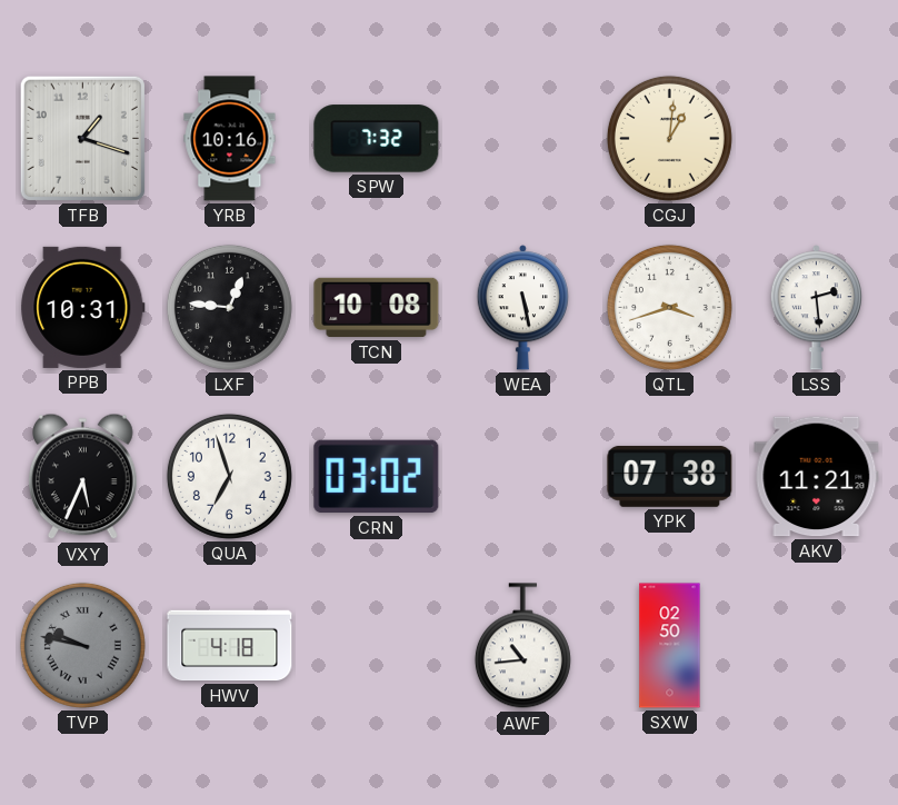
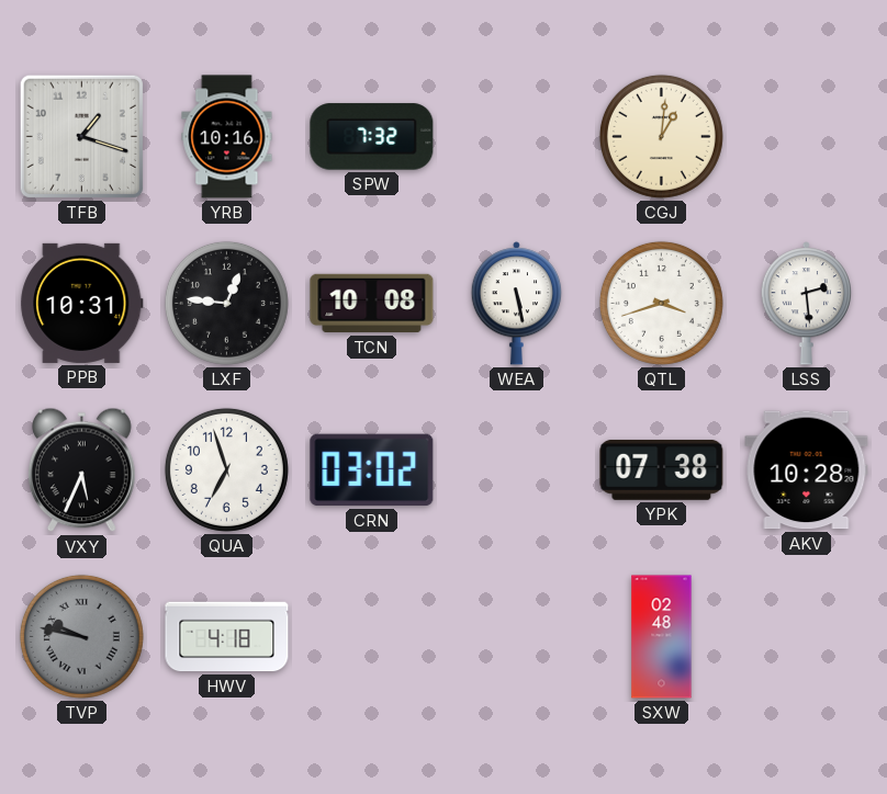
AKV: 11:21 -> 10:28 (807, 470)
AWF: 10:44 -> none (522, 646)
SXW: 02:50 -> 02:48 (662, 637)
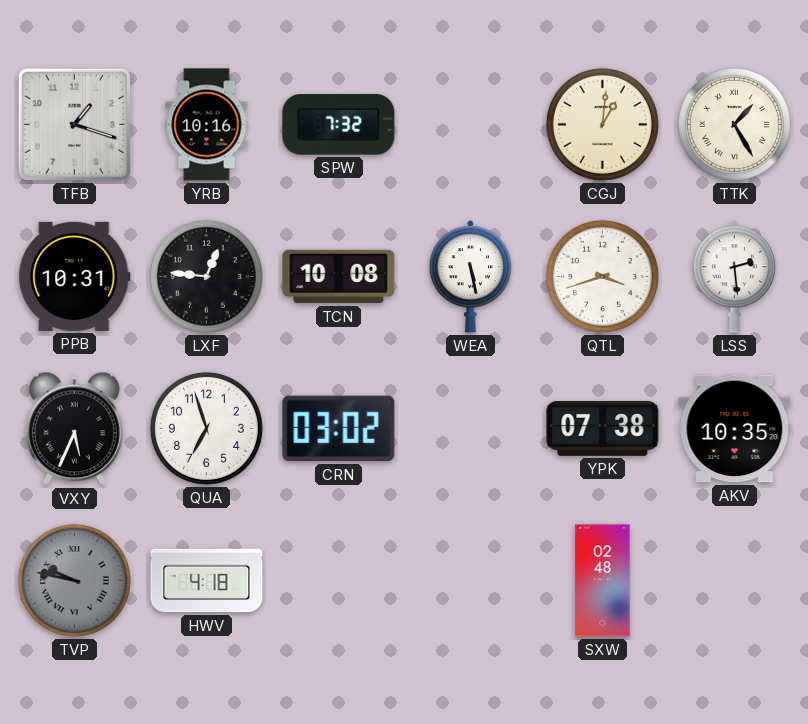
TTK: none -> 1:25 (734, 124)
AKV: 10:28 -> 10:35 (735, 429)
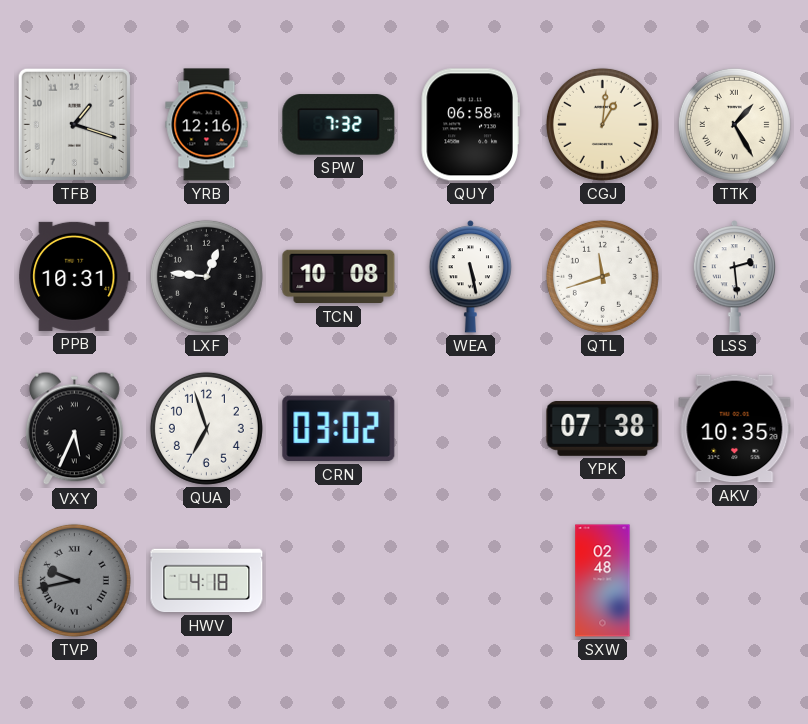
YRB: 10:16 -> 12:16 (207, 125)
QUY: none -> 06:58 (470, 125)
QTL: 3:42 -> 11:42 (602, 276)
TVP: 9:47 -> 9:43 (74, 580)
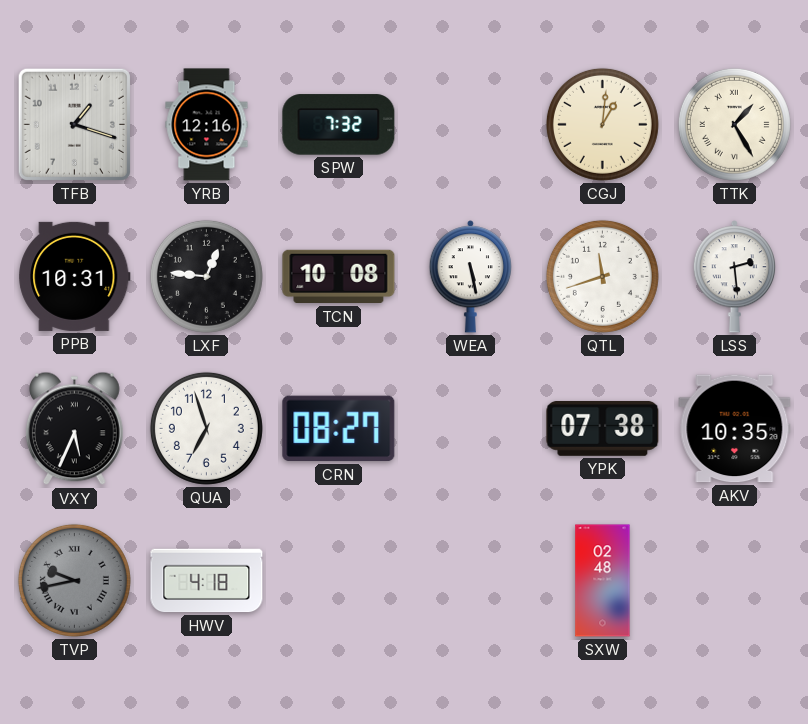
QUY: 06:58 -> none (470, 125)
CRN: 03:02 -> 08:27 (339, 429)
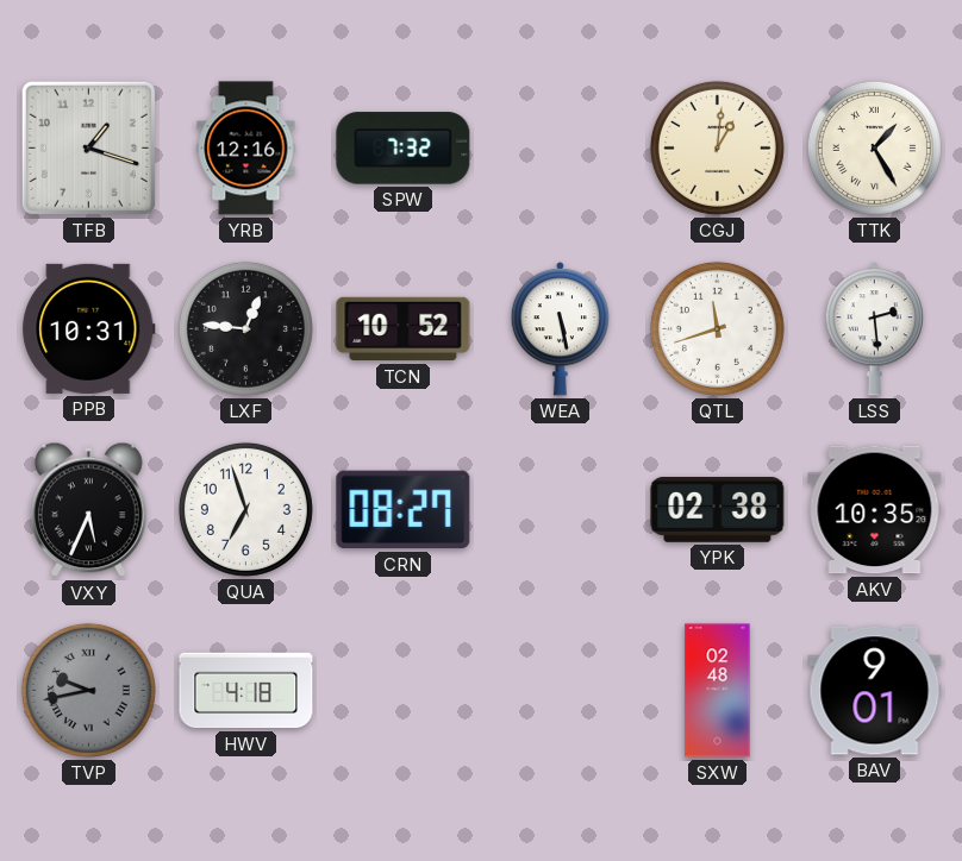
TCN: 10:08 -> 10:52 (404, 329)
YPK: 07:38 -> 02:38 (718, 509)
BAV: none -> 9:01 (875, 691)
